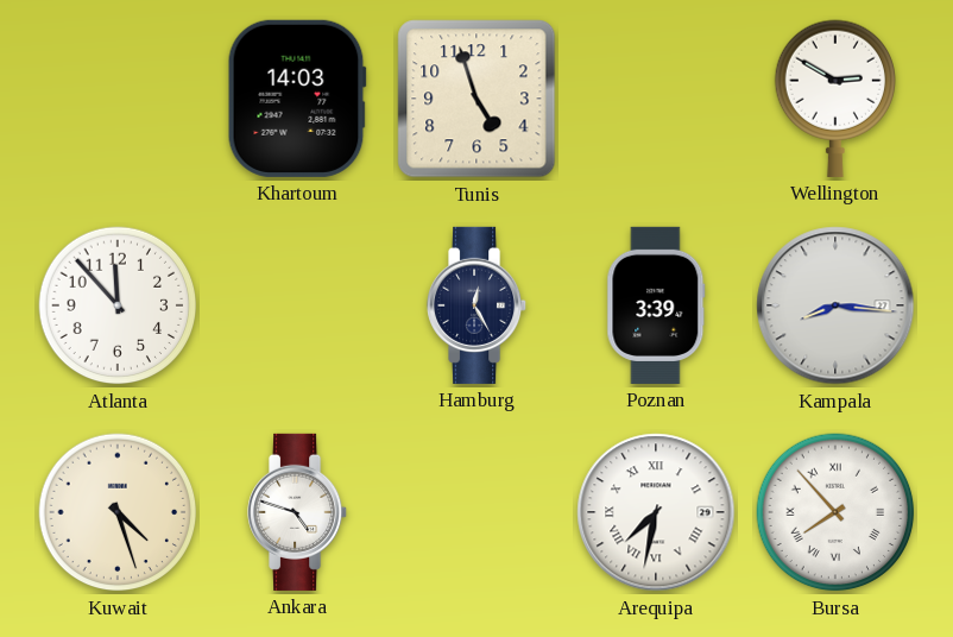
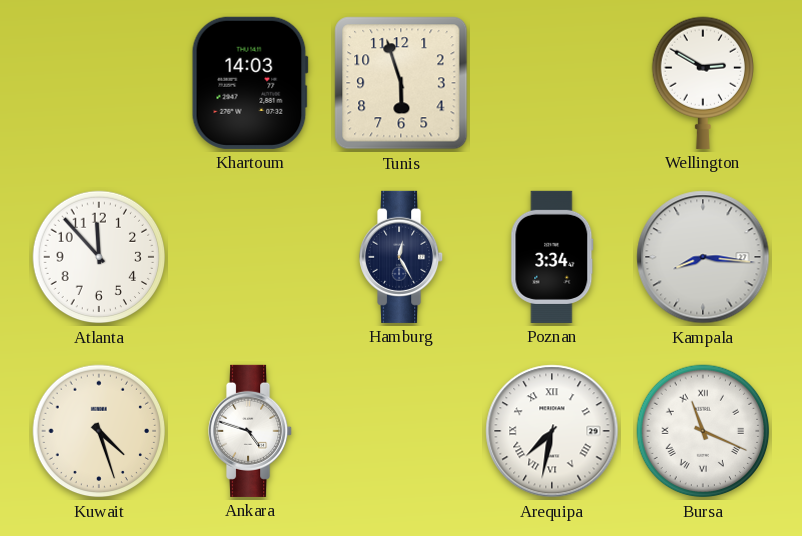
Tunis: 4:57 -> 5:57 (401, 83)
Poznan: 3:39 -> 3:34 (552, 257)
Bursa: 7:53 -> 11:19 (703, 431)
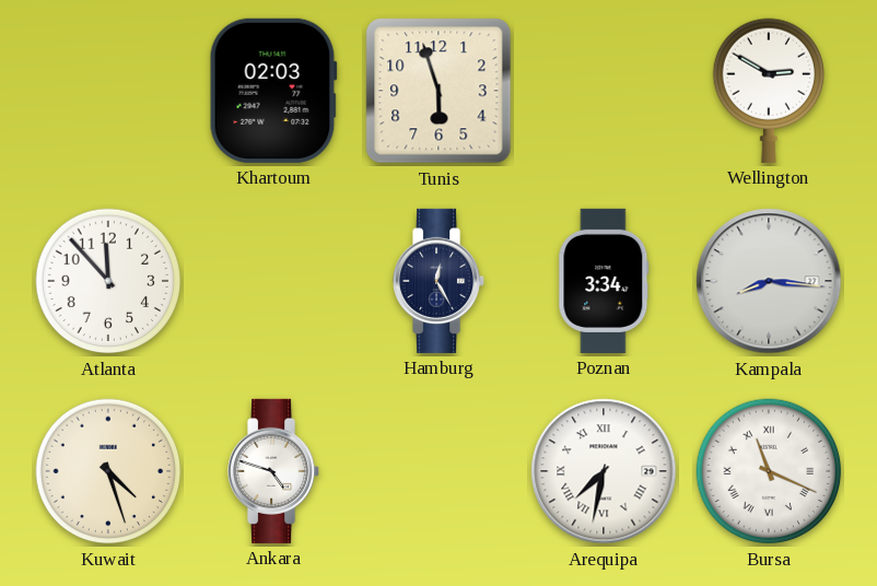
Khartoum: 14:03 -> 02:03 (273, 91)
